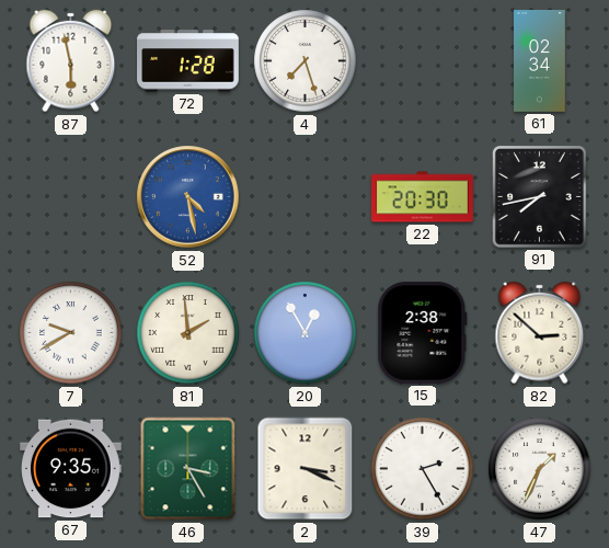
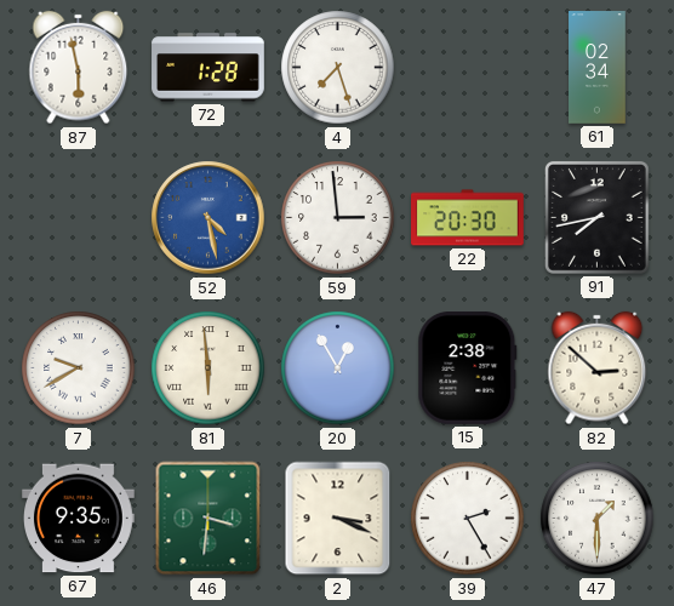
59: none -> 2:59 (338, 218)
81: 1:59 -> 5:59 (209, 368)
46: 3:25 -> 3:31 (209, 519)
47: 1:34 -> 1:30 (598, 519)
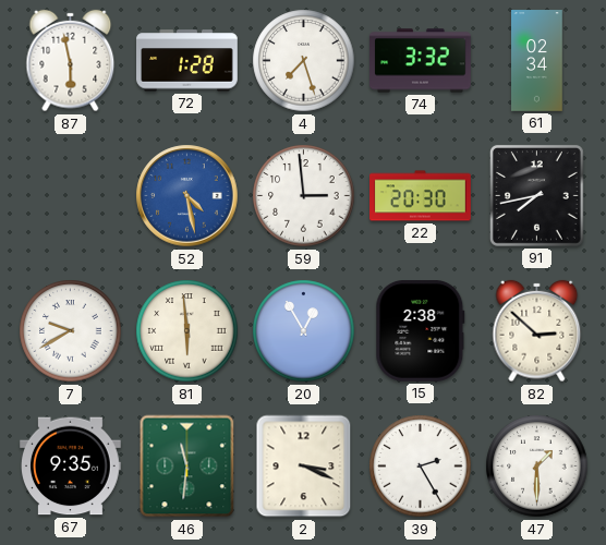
74: none -> 3:32 (421, 61)
46: 3:31 -> 11:31 (187, 467)
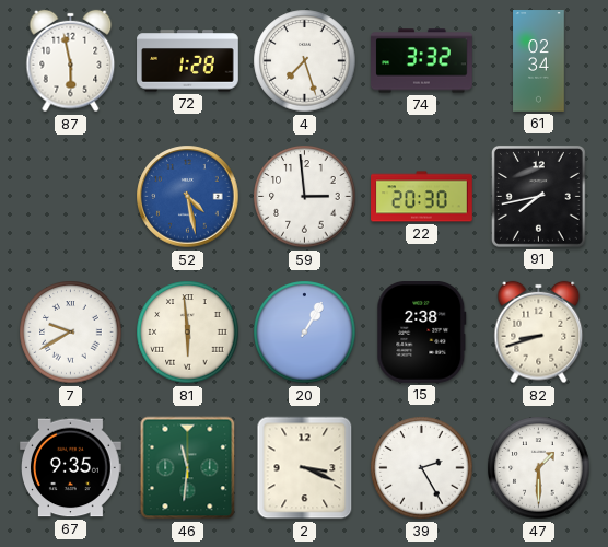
20: 12:55 -> 1:05 (305, 333)
82: 2:52 -> 8:42 (539, 333)
